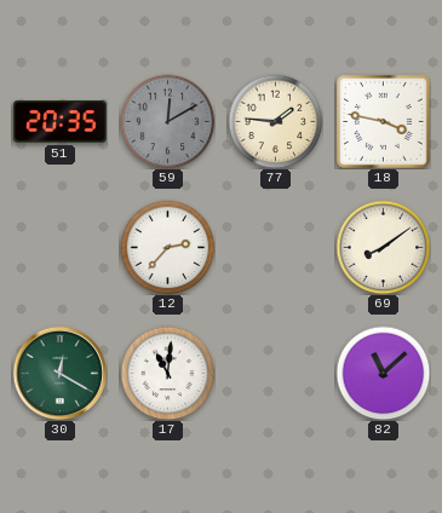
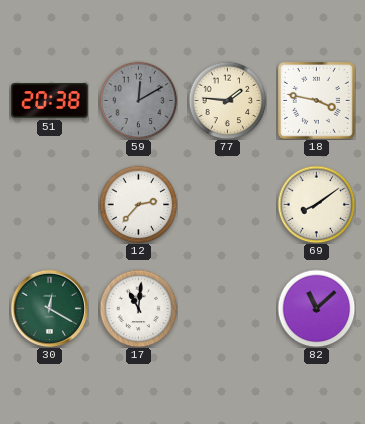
51: 20:35 -> 20:38 (50, 101)
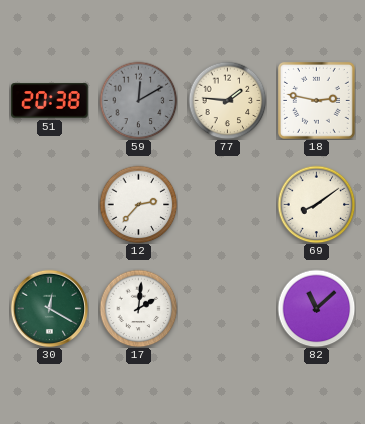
18: 3:47 -> 2:47 (316, 100)
17: 11:01 -> 2:01 (138, 308)
